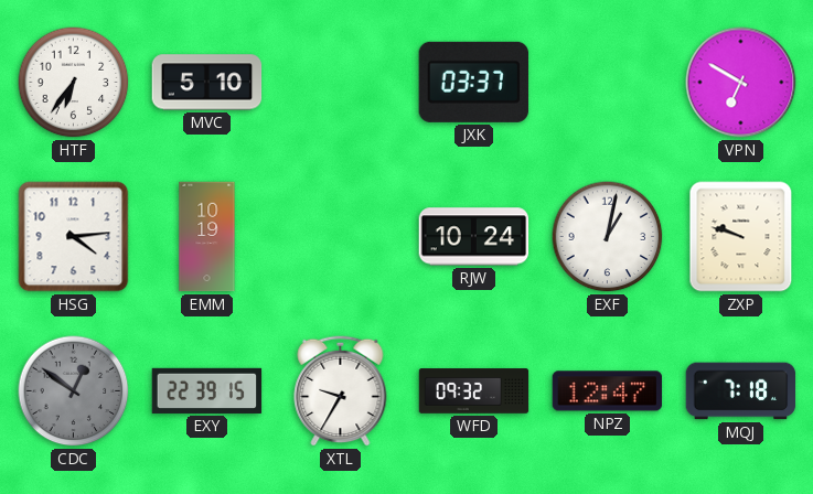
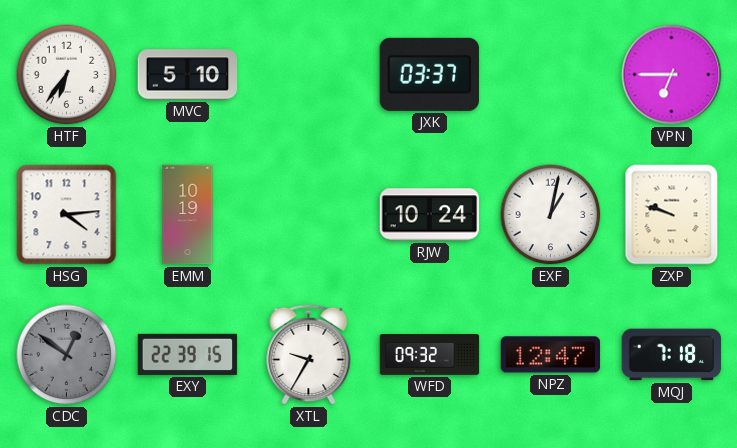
VPN: 6:50 -> 6:45 (672, 75)
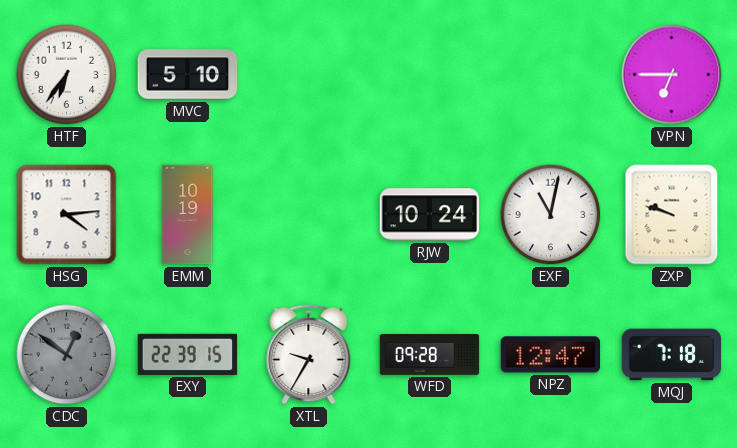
JXK: 03:37 -> none (429, 74)
EXF: 1:02 -> 11:02 (551, 215)
WFD: 09:32 -> 09:28 (430, 355)
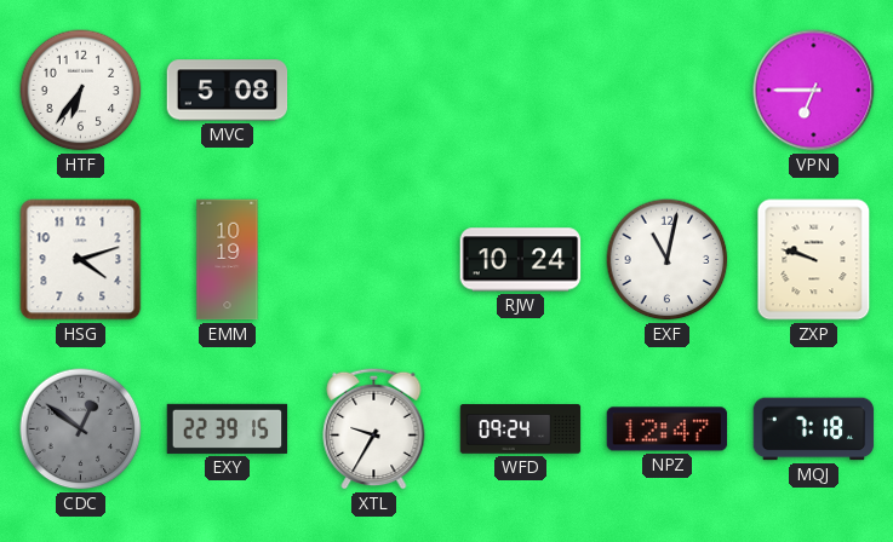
MVC: 5:10 -> 5:08 (228, 91)
HSG: 4:14 -> 4:12 (81, 260)
WFD: 09:28 -> 09:24 (521, 429)
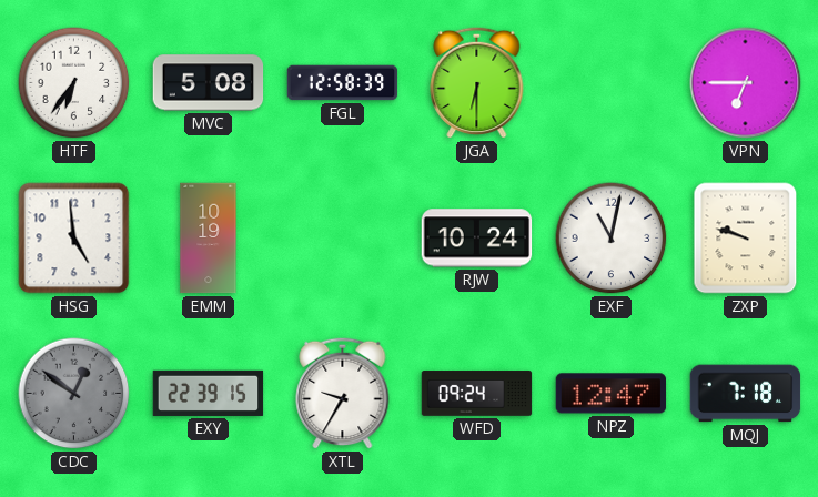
FGL: none -> 12:58 (343, 83)
JGA: none -> 6:30 (477, 82)
HSG: 4:12 -> 4:59 (74, 239)
